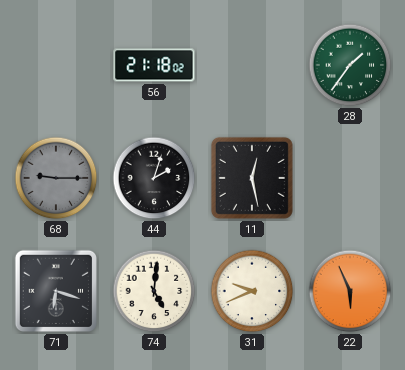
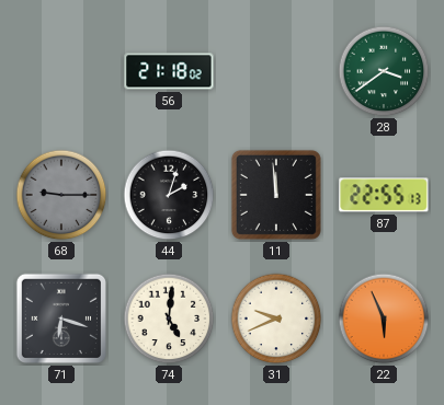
28: 1:36 -> 3:39 (384, 71)
11: 12:28 -> 11:59 (276, 195)
87: none -> 22:55 (384, 195)
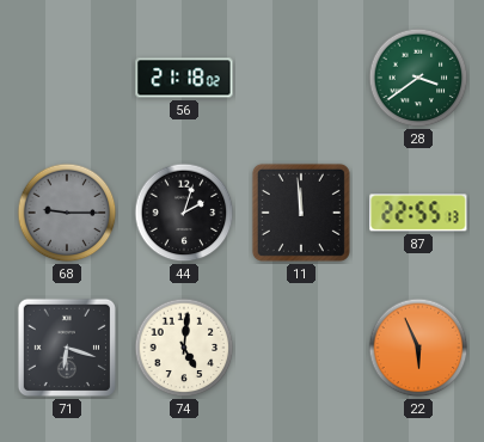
31: 9:41 -> none (276, 319)
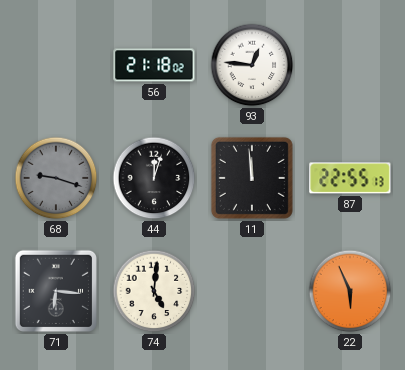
93: none -> 12:46 (252, 65)
28: 3:39 -> none (418, 78)
68: 9:15 -> 9:18 (56, 178)
44: 2:03 -> 12:03 (154, 178)
71: 6:18 -> 6:16 (56, 291)
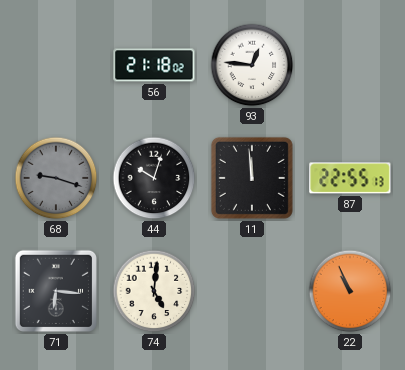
44: 12:03 -> 10:03 (154, 178)
22: 5:56 -> 10:56 (350, 291)
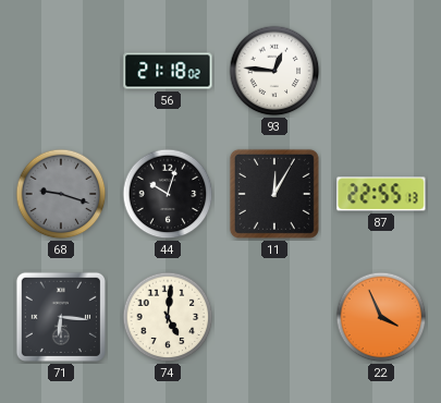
11: 11:59 -> 12:05 (274, 194)
22: 10:56 -> 3:56 (381, 317)
